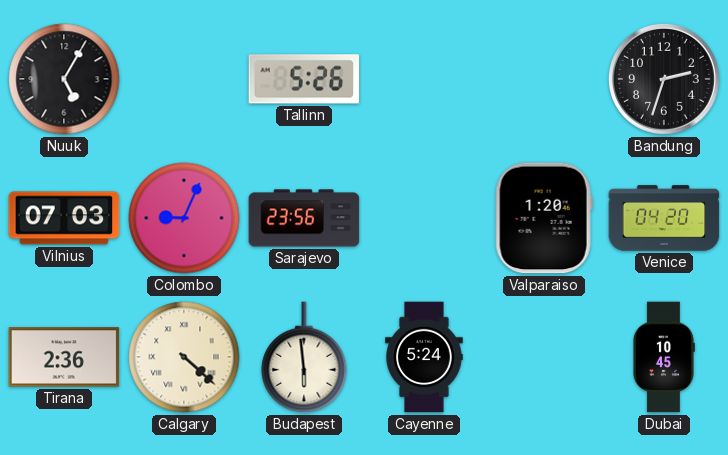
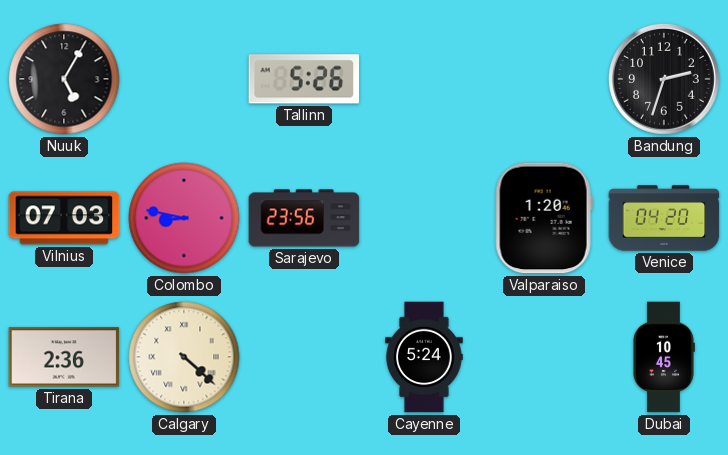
Colombo: 9:04 -> 8:47 (184, 218)
Budapest: 5:59 -> none (304, 357)
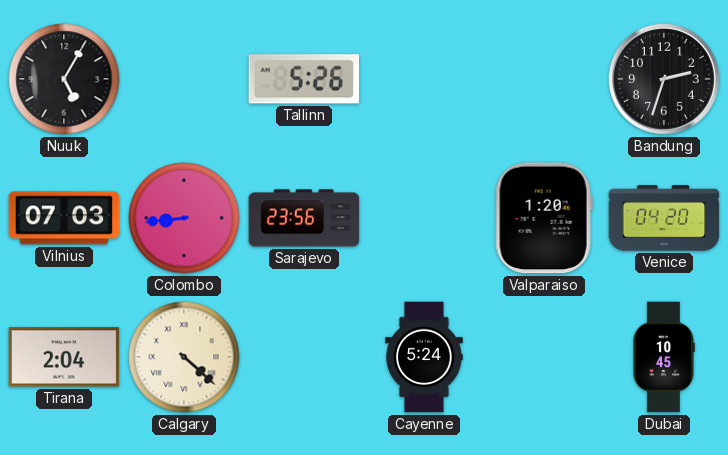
Colombo: 8:47 -> 8:44 (184, 218)
Tirana: 2:36 -> 2:04 (64, 357)
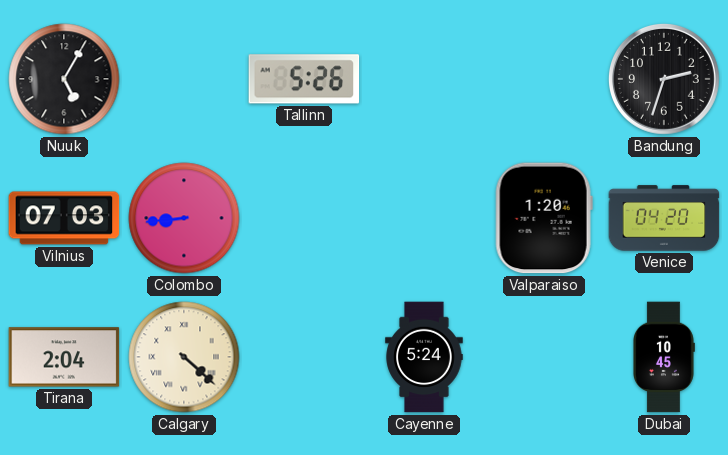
Sarajevo: 23:56 -> none (304, 218)
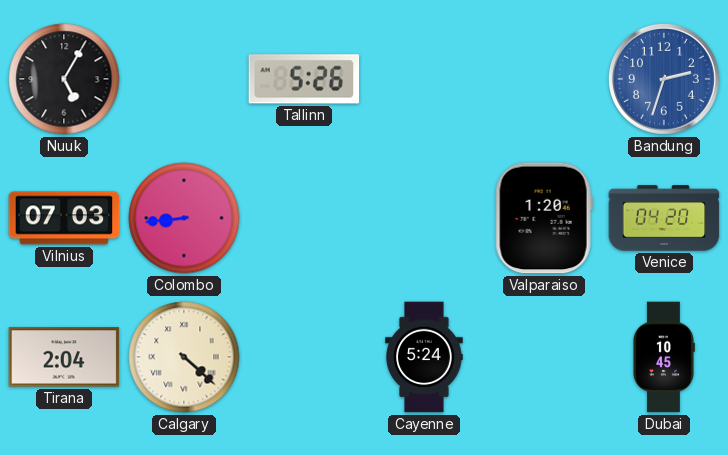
Bandung dial: black -> blue (664, 79)
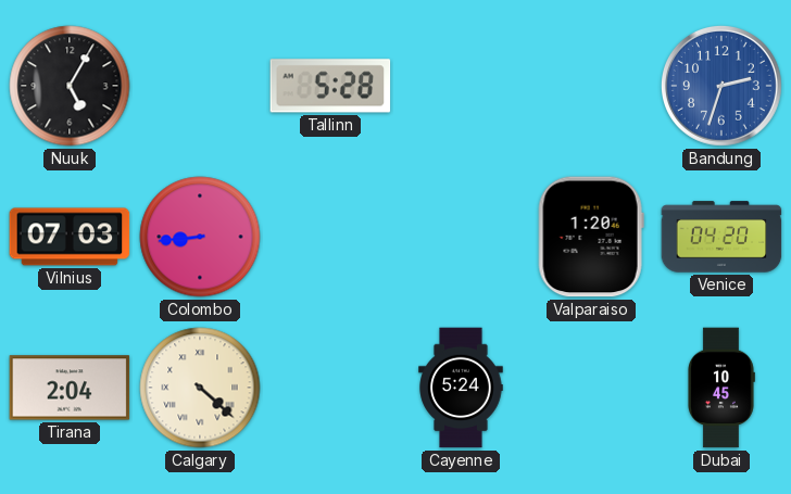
Tallinn: 5:26 -> 5:28 (330, 86)
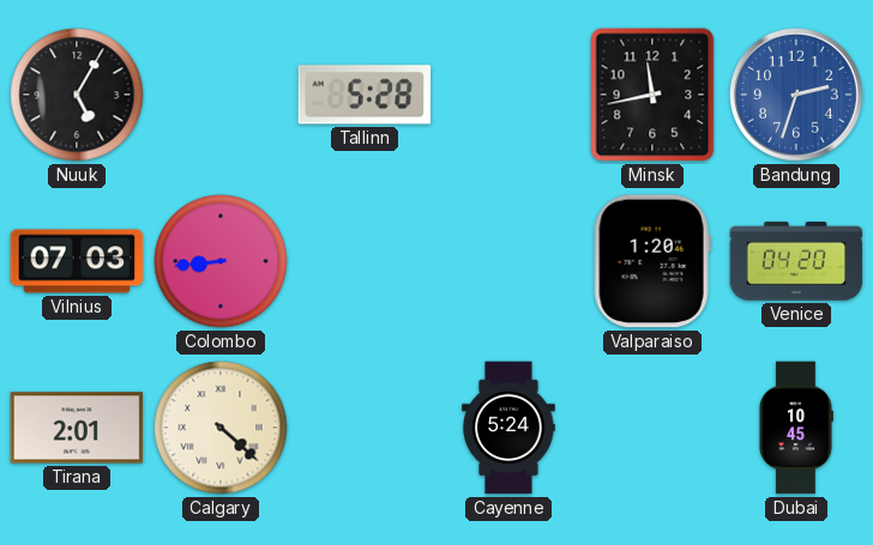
Minsk: none -> 11:43 (652, 95)
Tirana: 2:04 -> 2:01 (77, 428)
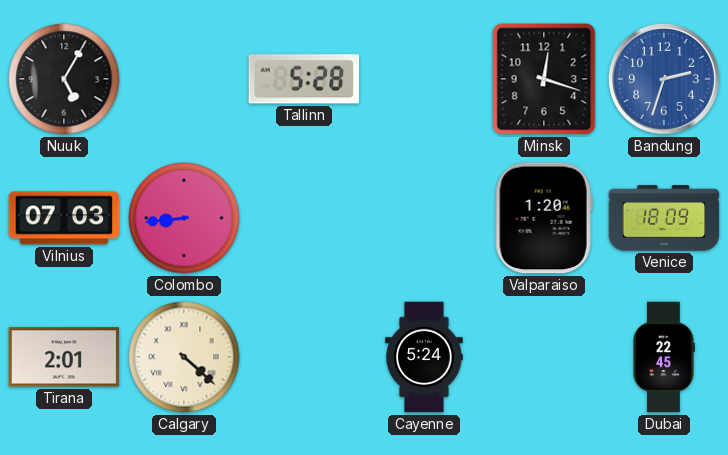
Minsk: 11:43 -> 12:18 (544, 79)
Venice: 04:20 -> 18:09 (664, 218)
Dubai: 10:45 -> 22:45 (664, 357)
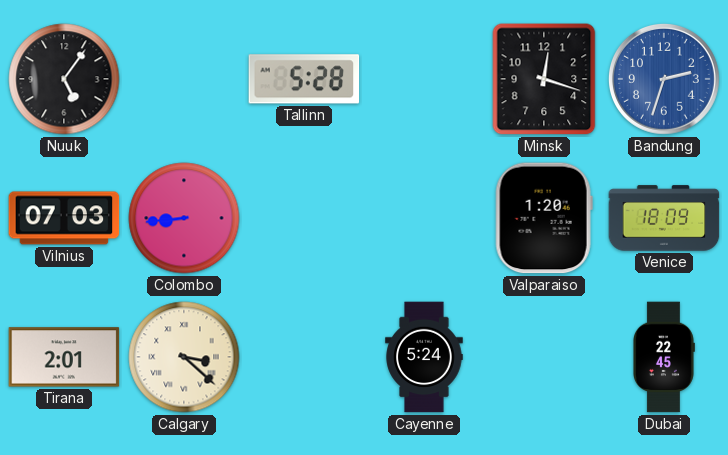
Nuuk: 5:05 -> 5:06 (64, 79)
Calgary: 4:22 -> 3:22 (184, 357)
